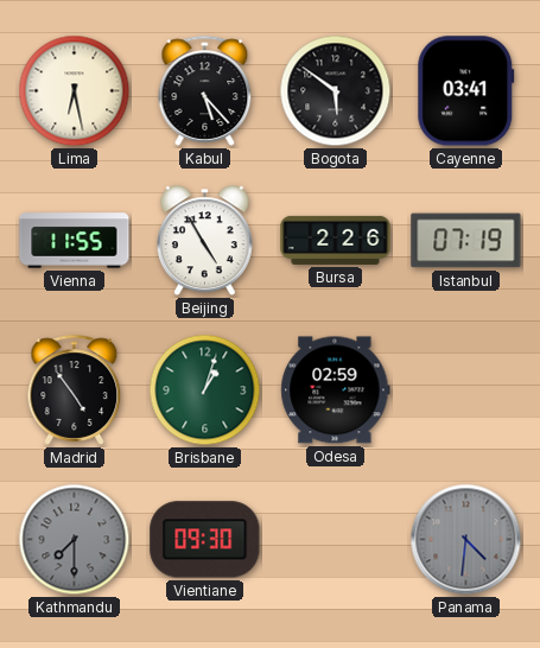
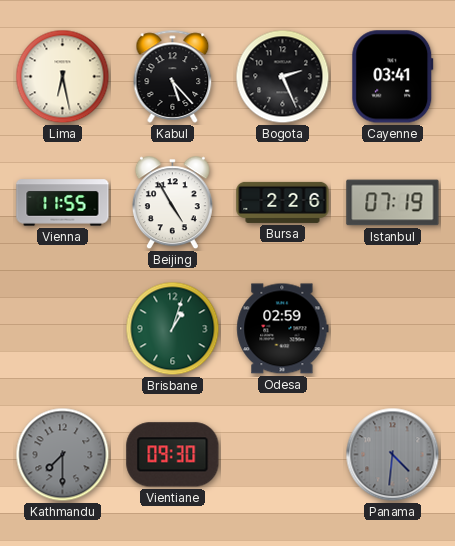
Bogota: 5:51 -> 2:26 (283, 77)
Madrid: 4:54 -> none (75, 389)
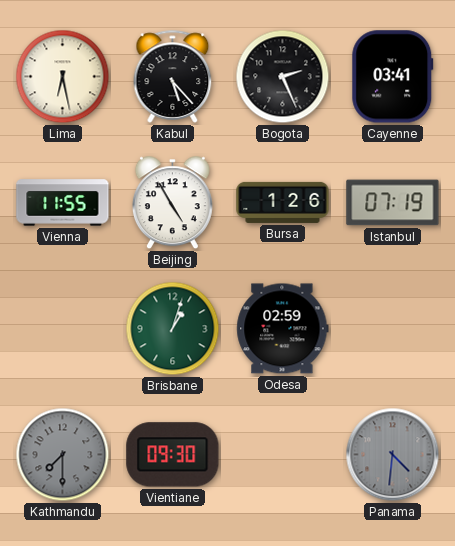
Bursa: 2:26 -> 1:26 (283, 202)
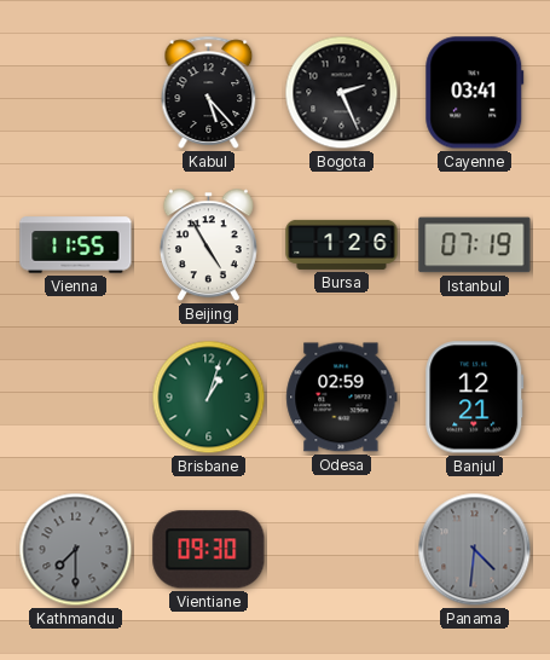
Lima: 6:28 -> none (63, 77)
Banjul: none -> 12:21 (475, 398)
